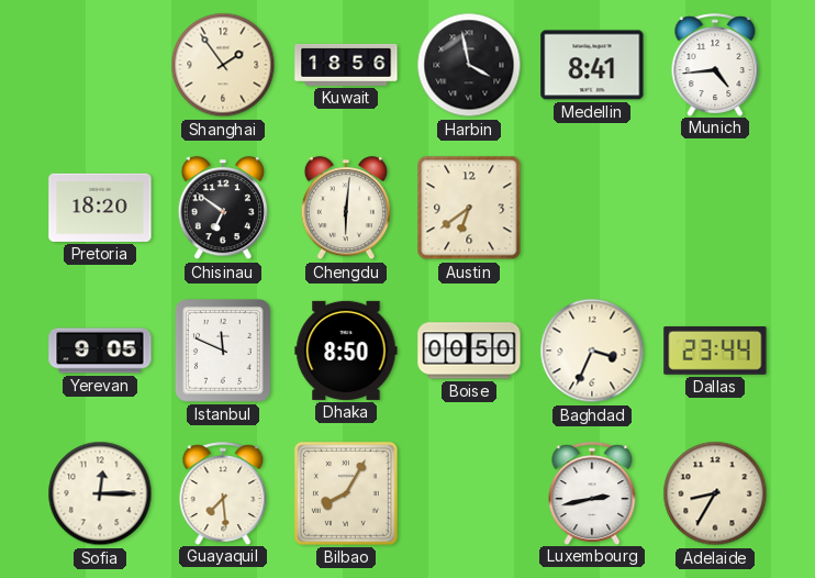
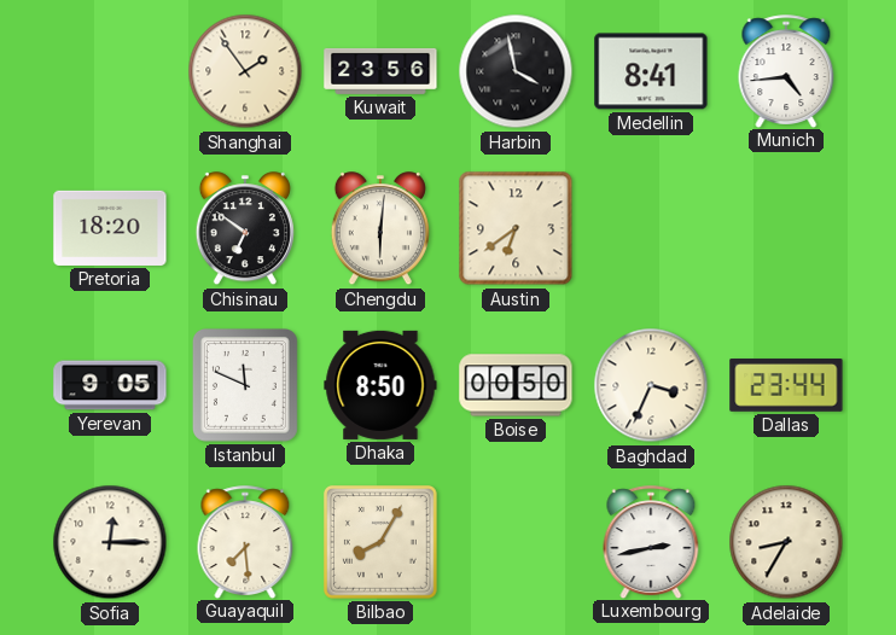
Kuwait: 18:56 -> 23:56 (380, 71)
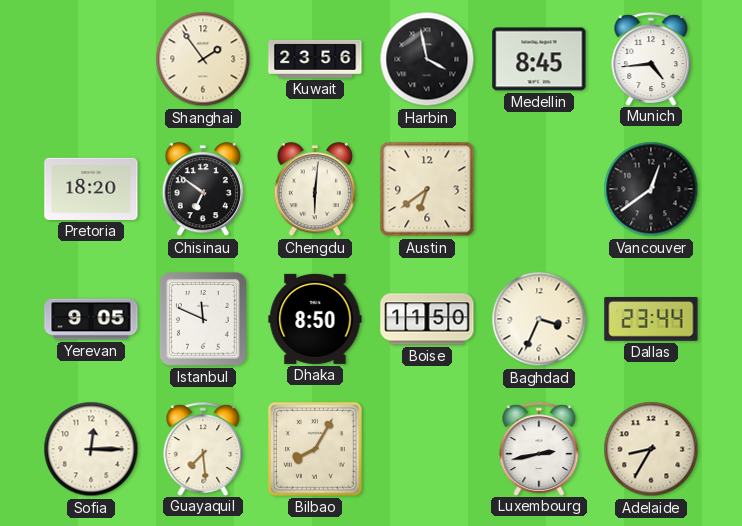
Medellin: 8:41 -> 8:45 (539, 59)
Vancouver: none -> 12:39 (651, 189)
Boise: 00:50 -> 11:50 (427, 319)
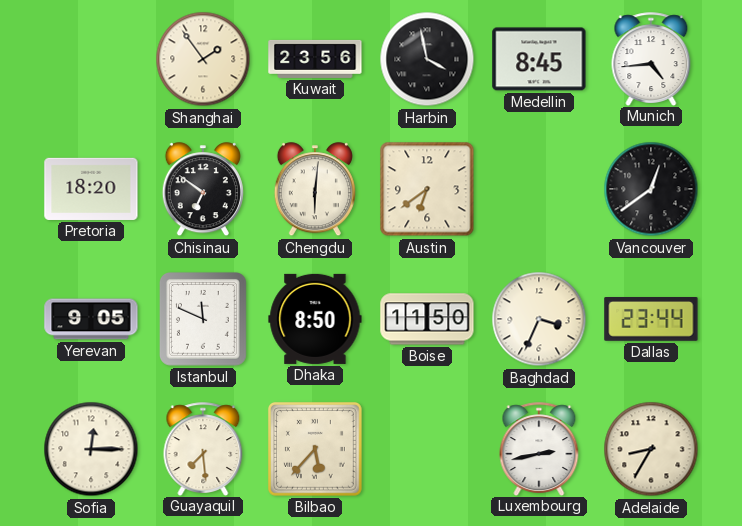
Bilbao: 8:05 -> 5:37 (315, 449)
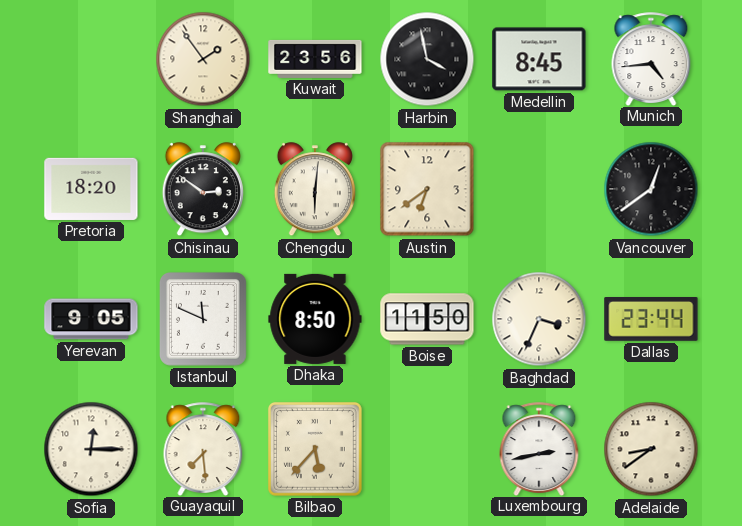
Chisinau: 6:51 -> 2:51 (203, 190)
Adelaide: 8:35 -> 8:39 (651, 449)
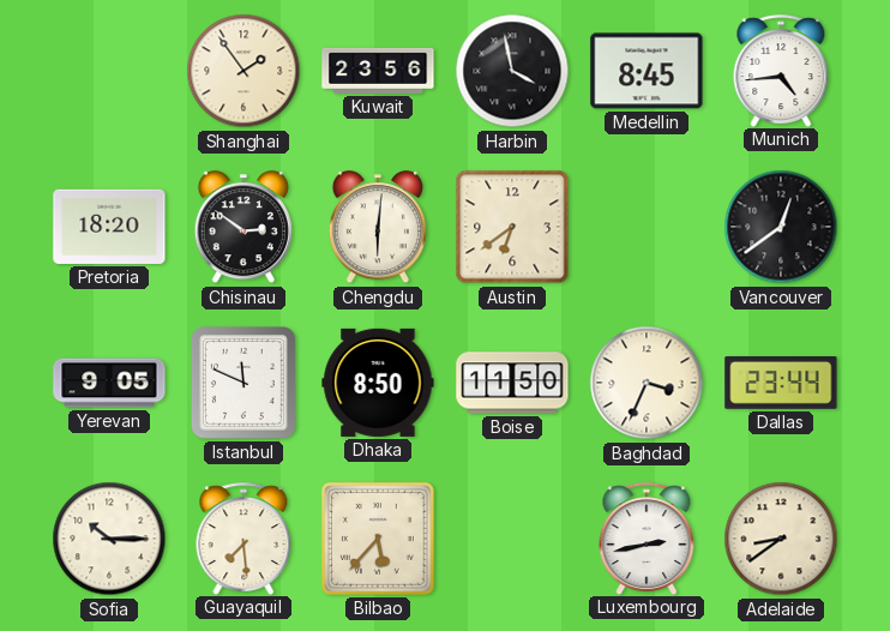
Sofia: 12:15 -> 10:15 (109, 539)
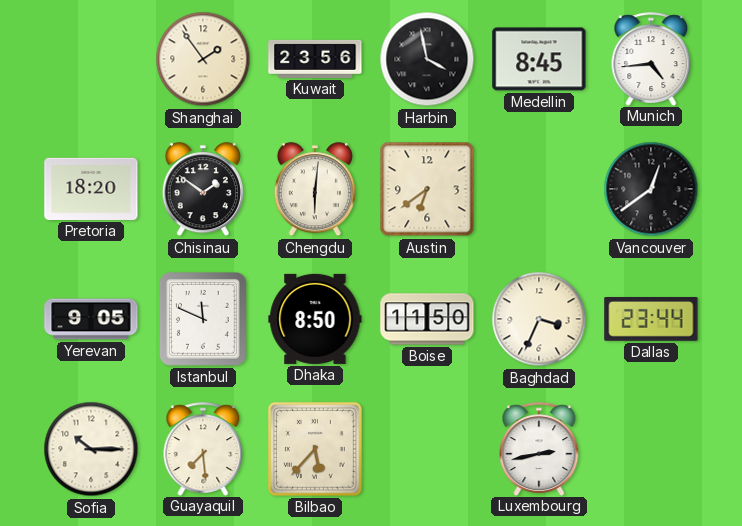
Chisinau: 2:51 -> 1:51 (203, 190)
Adelaide: 8:39 -> none (781, 539)
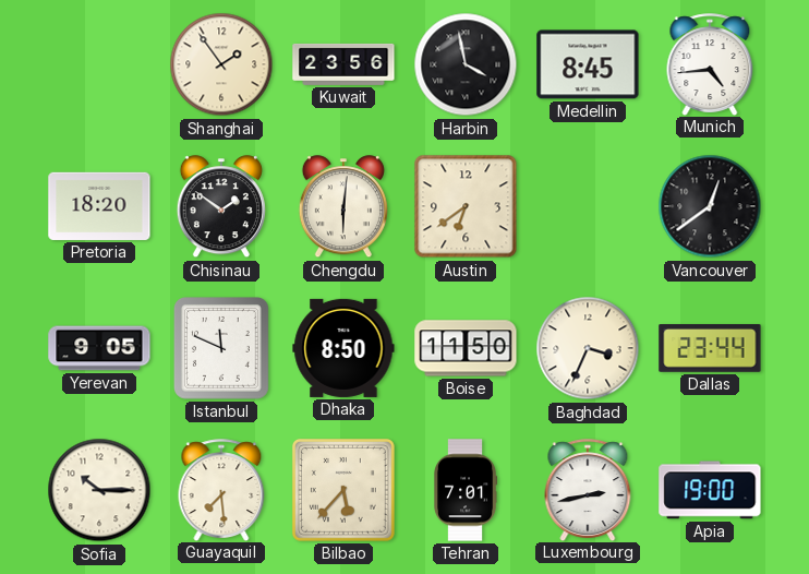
Tehran: none -> 7:01 (467, 490)
Apia: none -> 19:00 (710, 490)
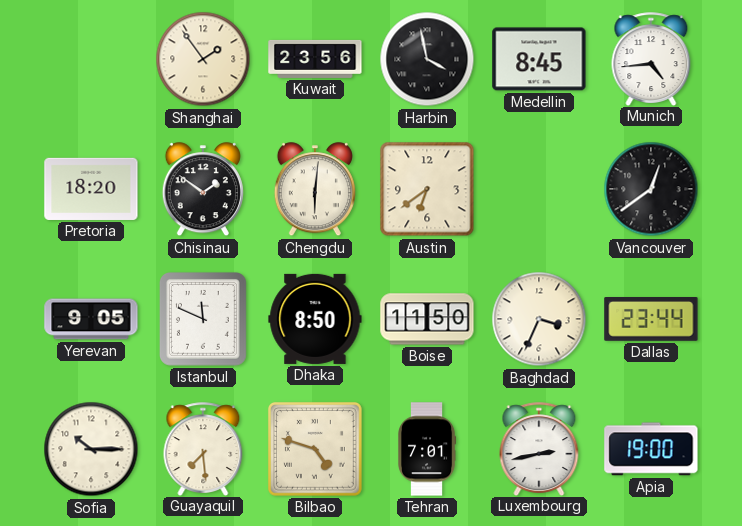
Bilbao: 5:37 -> 4:48 (315, 449)
